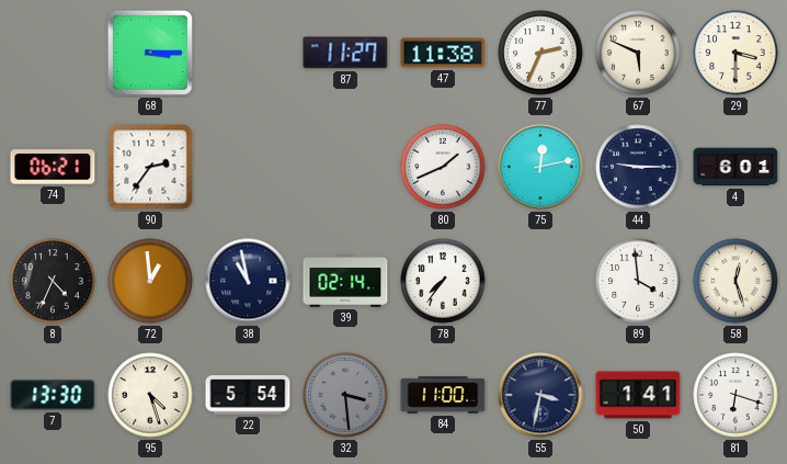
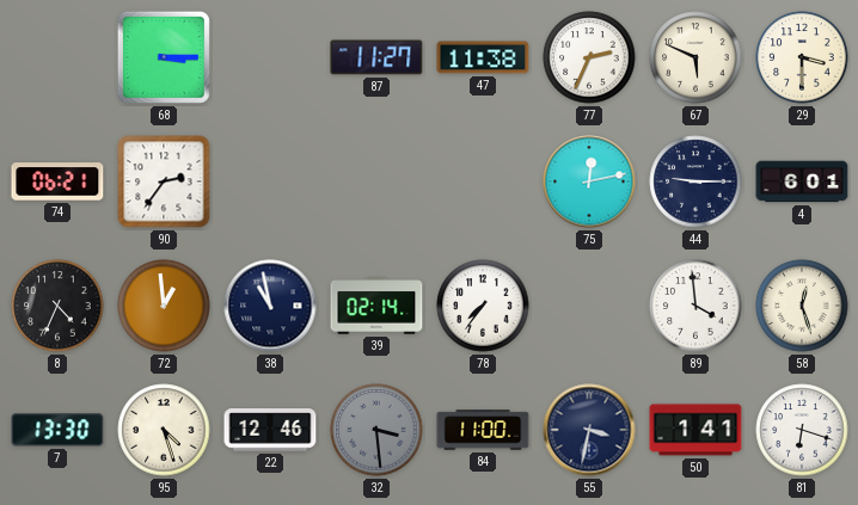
80: 1:41 -> none (443, 167)
22: 5:54 -> 12:46 (270, 430)
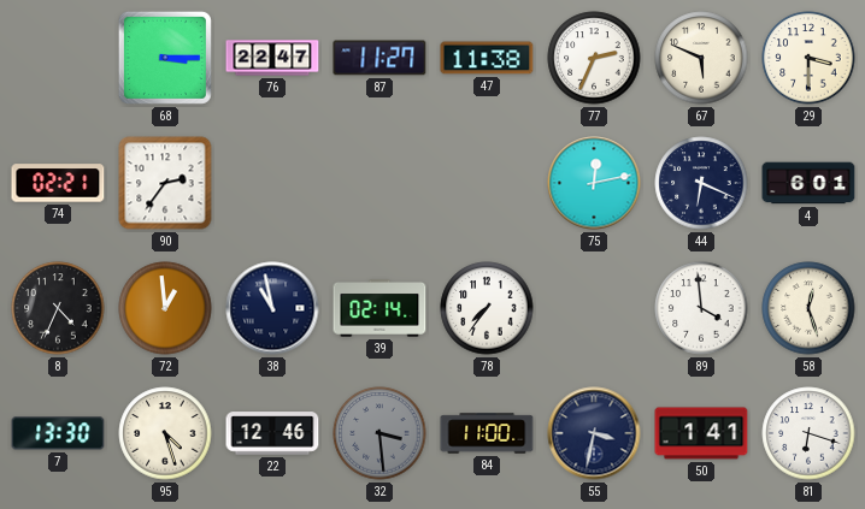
76: none -> 22:47 (272, 58)
74: 06:21 -> 02:21 (58, 183)
44: 9:15 -> 6:19 (701, 183)
